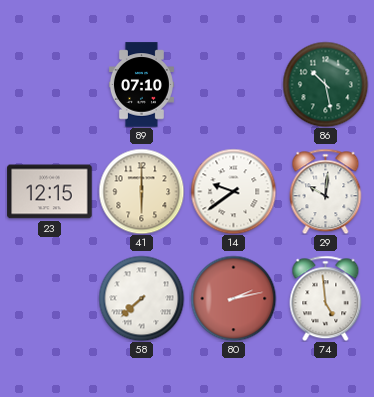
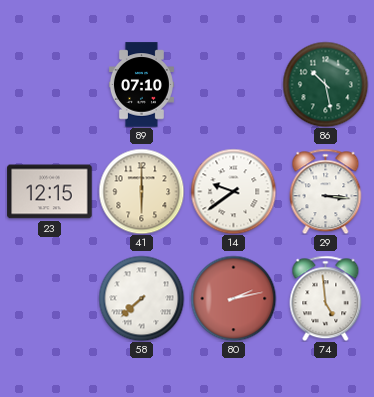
29: 10:01 -> 3:16 (326, 191)
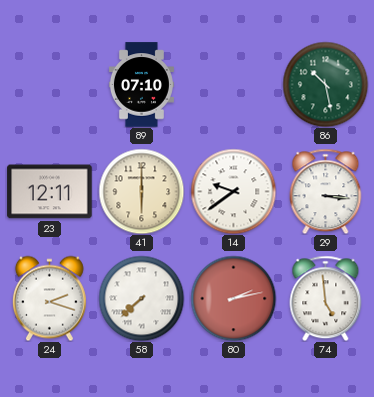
23: 12:15 -> 12:11 (50, 192)
24: none -> 2:18 (49, 298)
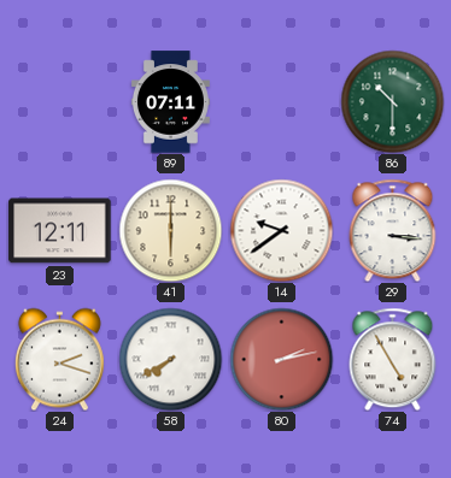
89: 07:10 -> 07:11 (170, 102)
86: 10:28 -> 10:30 (392, 101)
58: 7:38 -> 7:40 (170, 359)
74: 4:59 -> 4:55 (393, 359)
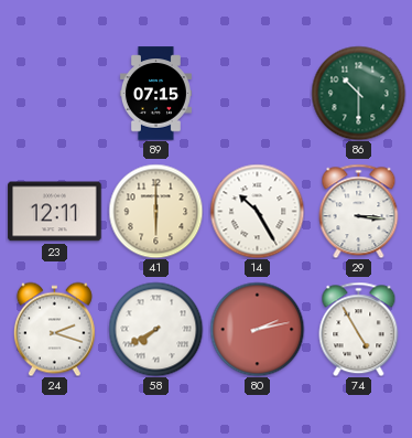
89: 07:11 -> 07:15 (155, 94)
14: 9:39 -> 10:25 (257, 211)
